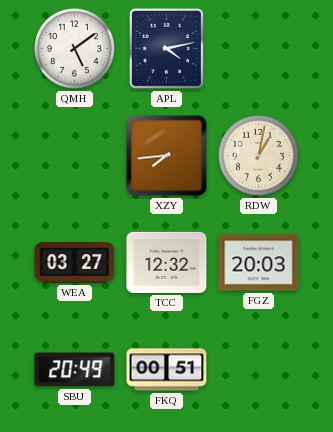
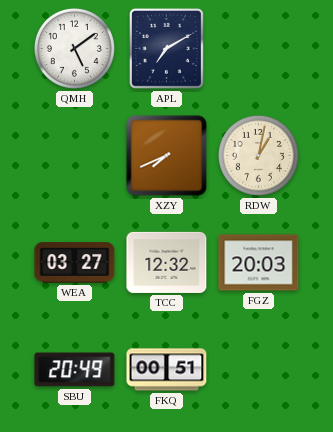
APL: 4:13 -> 7:10 (166, 48)
XZY: 7:44 -> 7:41 (167, 156)
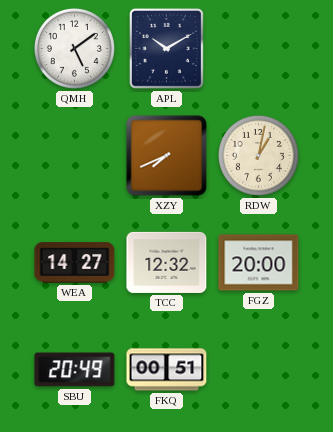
APL: 7:10 -> 10:10 (166, 48)
WEA: 03:27 -> 14:27 (75, 263)
FGZ: 20:03 -> 20:00 (259, 263)
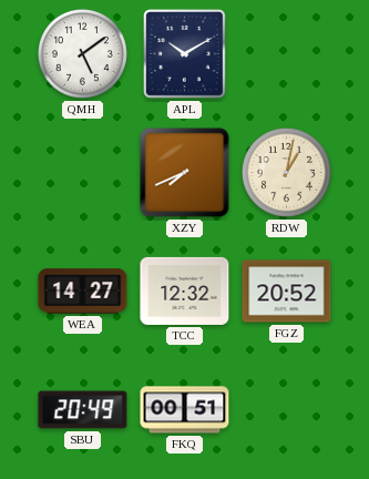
FGZ: 20:00 -> 20:52 (287, 292)
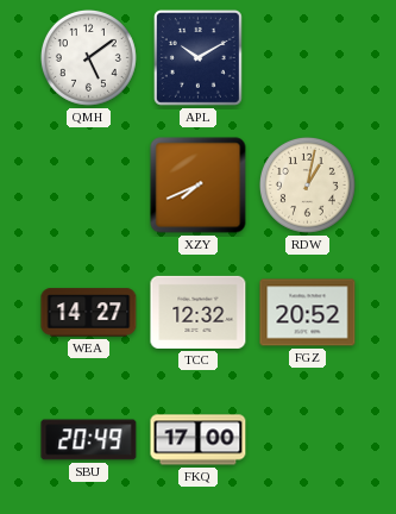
FKQ: 00:51 -> 17:00 (199, 440)
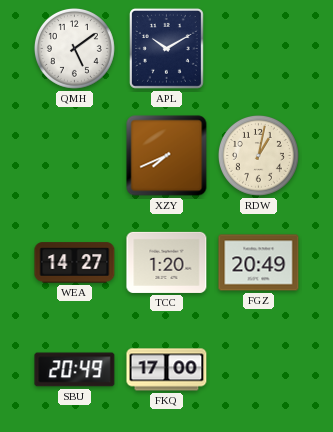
TCC: 12:32 -> 1:20 (167, 262)
FGZ: 20:52 -> 20:49 (259, 263)
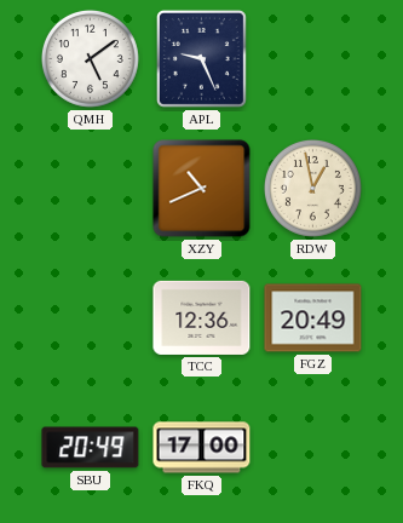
APL: 10:10 -> 9:26 (201, 58)
XZY: 7:41 -> 10:41 (202, 189)
RDW: 1:02 -> 12:58 (312, 188)
WEA: 14:27 -> none (75, 263)
TCC: 1:20 -> 12:36 (202, 317)
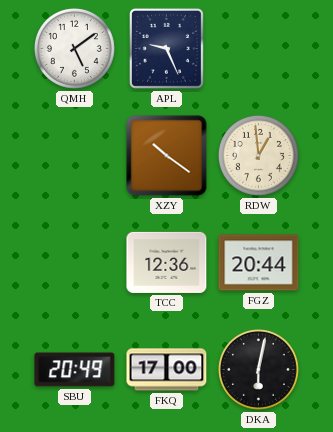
XZY: 10:41 -> 10:21 (167, 156)
RDW: 12:58 -> 12:59 (258, 155)
FGZ: 20:49 -> 20:44 (259, 263)
DKA: none -> 6:02 (258, 369)
